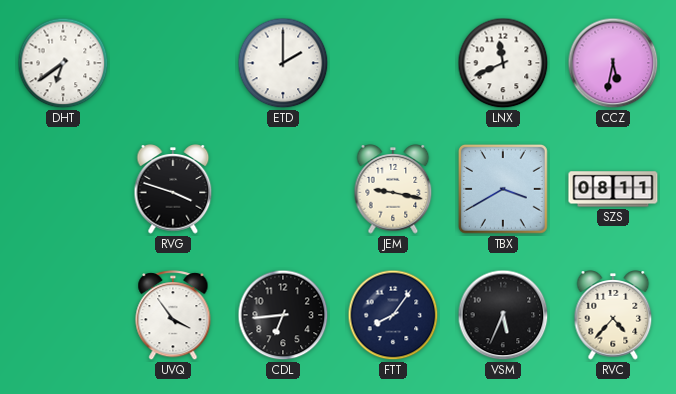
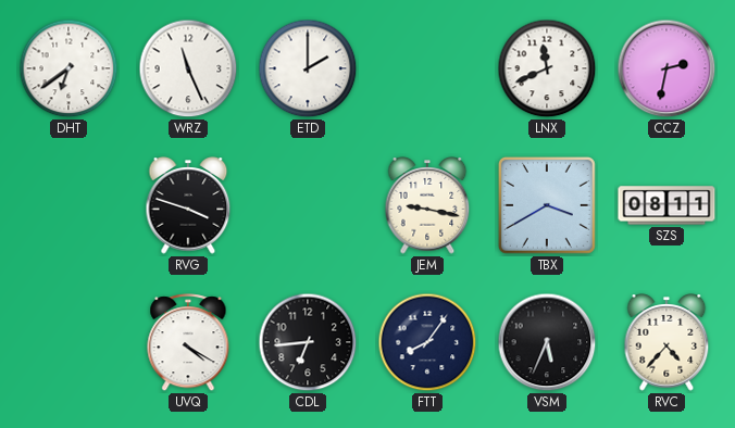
WRZ: none -> 11:26 (188, 68)
CCZ: 5:32 -> 2:32 (667, 68)
UVQ: 3:54 -> 4:20 (188, 343)
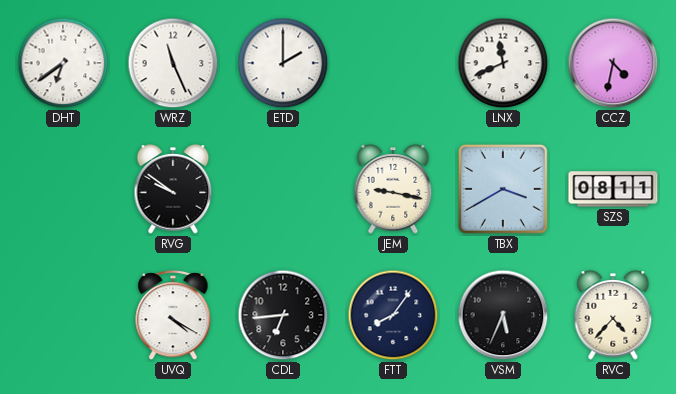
CCZ: 2:32 -> 4:32 (613, 63)
RVG: 3:48 -> 9:51 (173, 189)
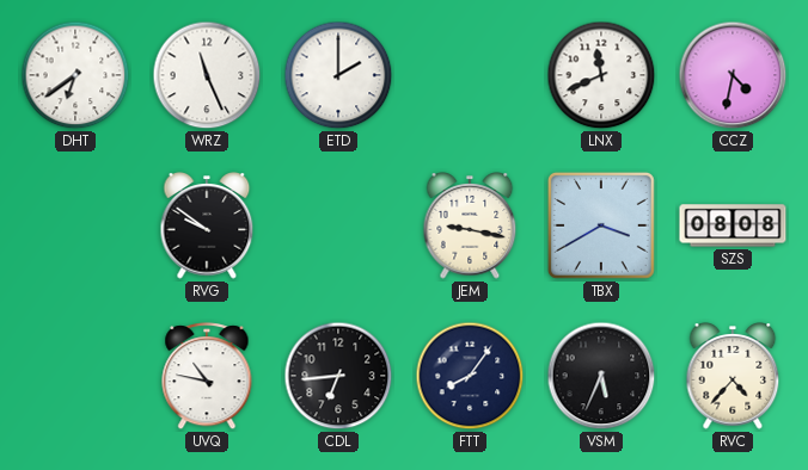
SZS: 08:11 -> 08:08 (733, 225)
UVQ: 4:20 -> 10:47 (207, 377)
